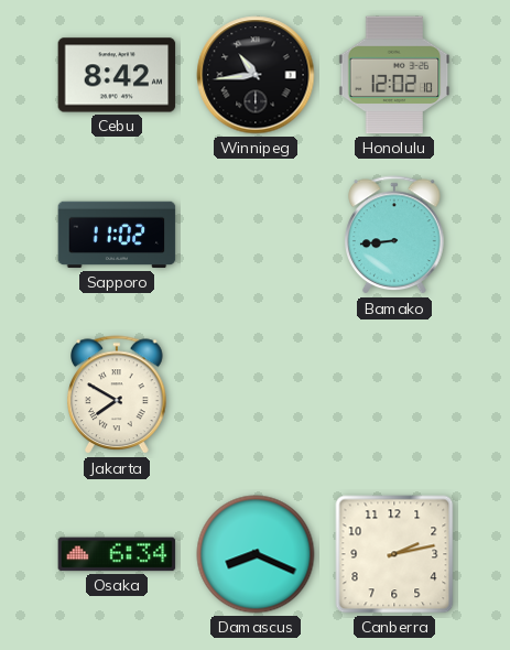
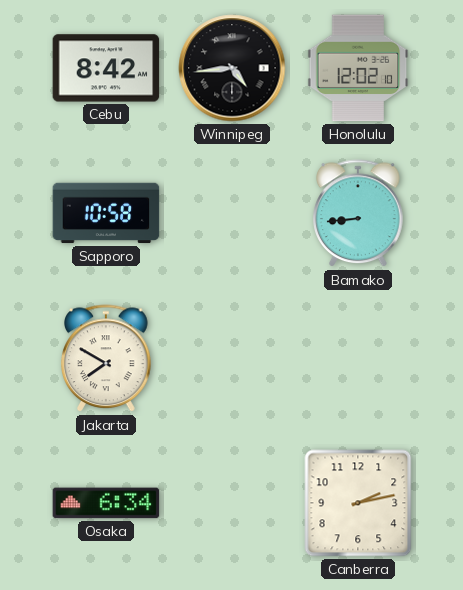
Winnipeg: 10:44 -> 4:44 (232, 68)
Sapporo: 11:02 -> 10:58 (106, 213)
Damascus: 8:19 -> none (256, 554)
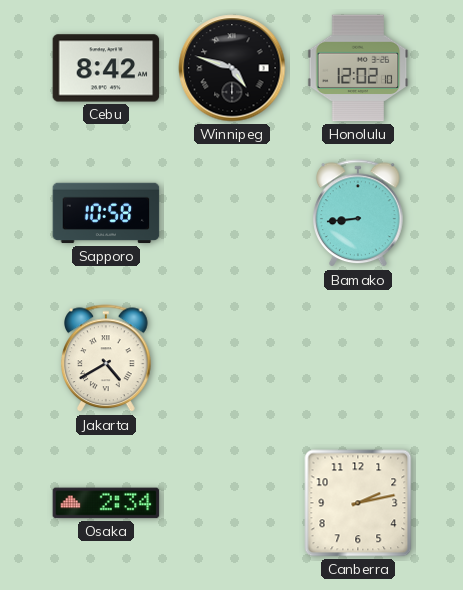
Winnipeg: 4:44 -> 4:48 (232, 68)
Jakarta: 7:50 -> 4:40 (107, 359)
Osaka: 6:34 -> 2:34 (106, 503)
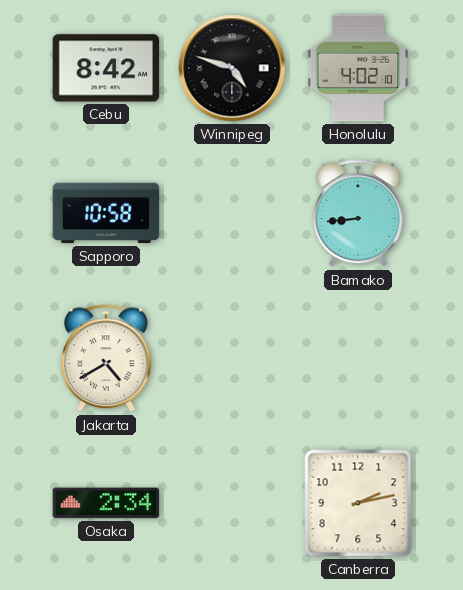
Honolulu: 12:02 -> 4:02 (358, 68)
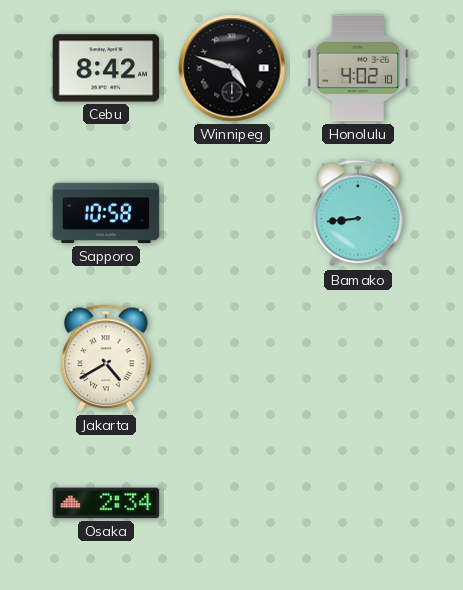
Canberra: 2:13 -> none (358, 503)
